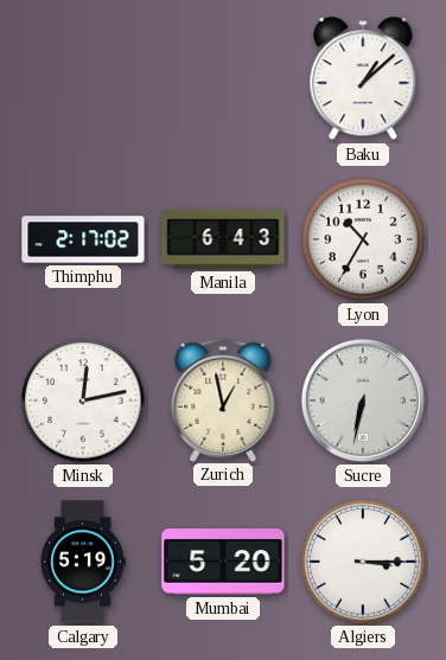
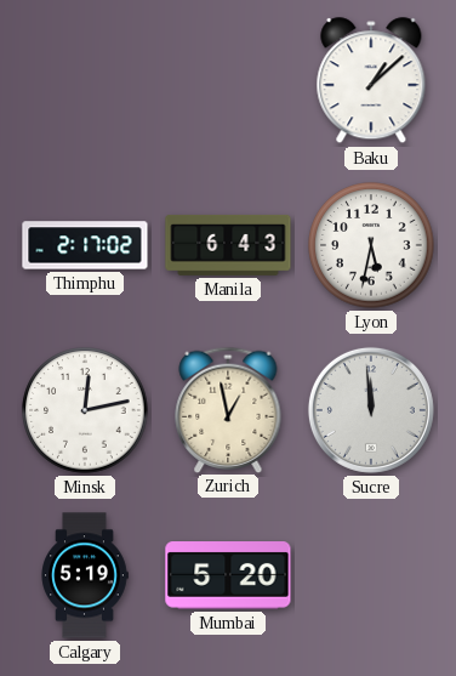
Lyon: 10:35 -> 5:32 (371, 245)
Sucre: 6:32 -> 11:59 (371, 410)
Algiers: 3:15 -> none (363, 562)
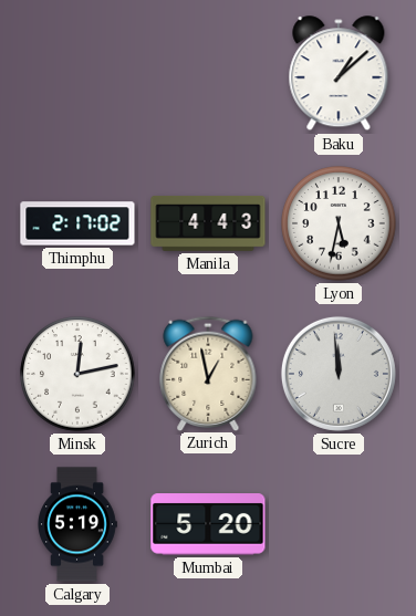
Manila: 6:43 -> 4:43 (208, 223)
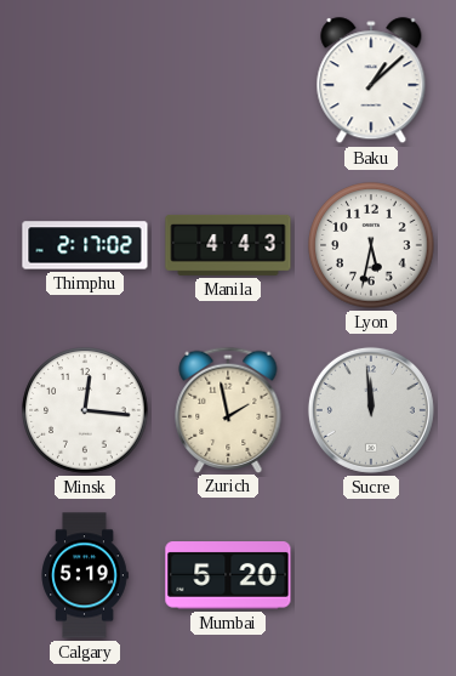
Minsk: 12:13 -> 12:16 (85, 410)
Zurich: 12:58 -> 1:58 (228, 409)
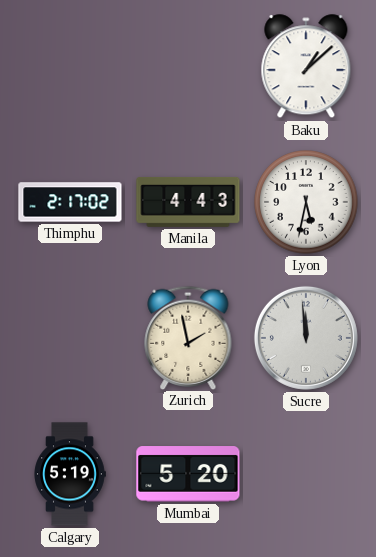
Minsk: 12:16 -> none (85, 410)
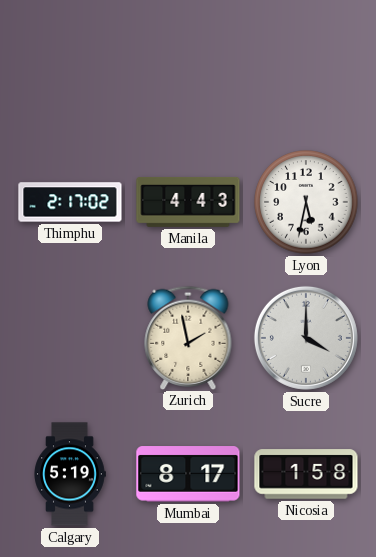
Baku: 1:08 -> none (306, 67)
Sucre: 11:59 -> 4:00 (306, 338)
Mumbai: 5:20 -> 8:17 (188, 474)
Nicosia: none -> 1:58 (306, 474)
